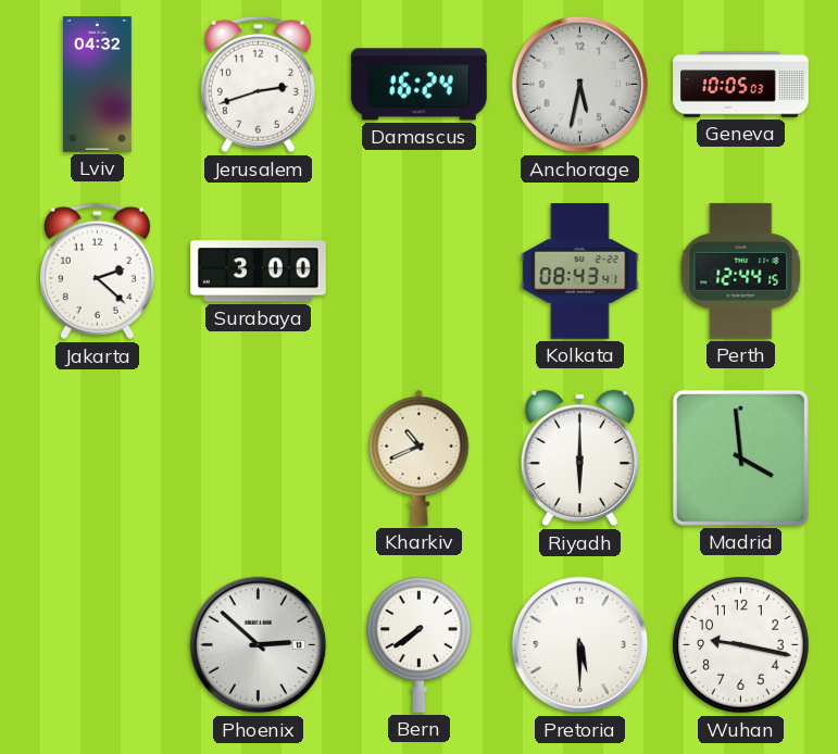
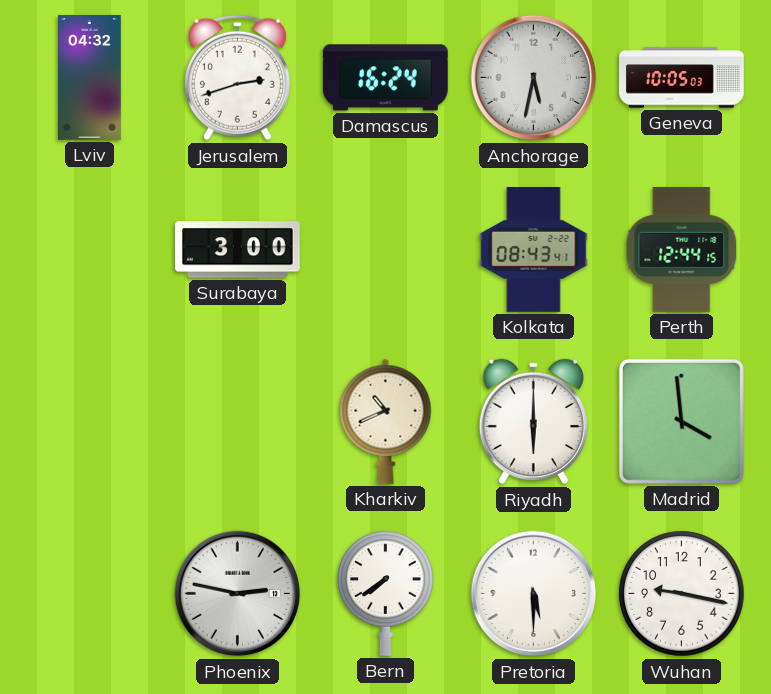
Jakarta: 2:22 -> none (97, 272)
Phoenix: 2:52 -> 2:47 (238, 594)
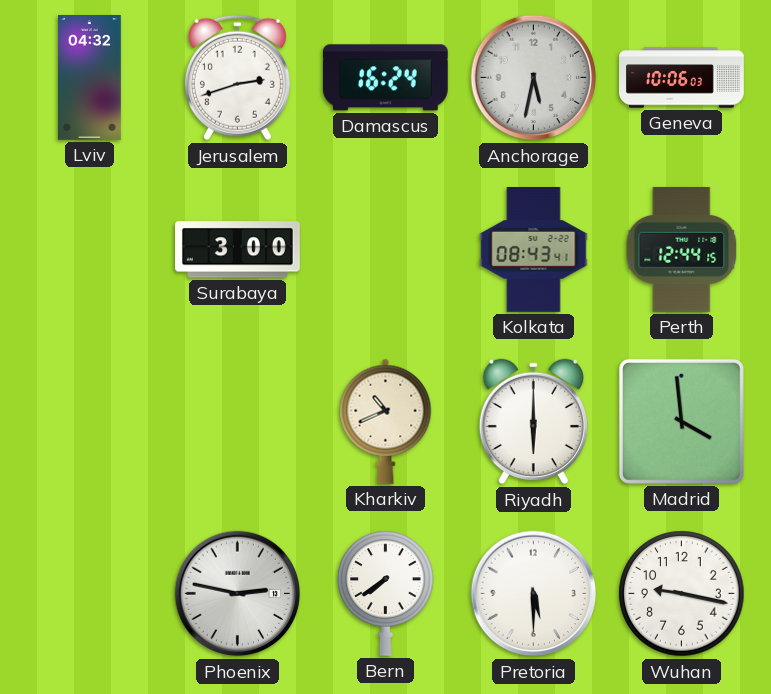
Geneva: 10:05 -> 10:06 (682, 78)
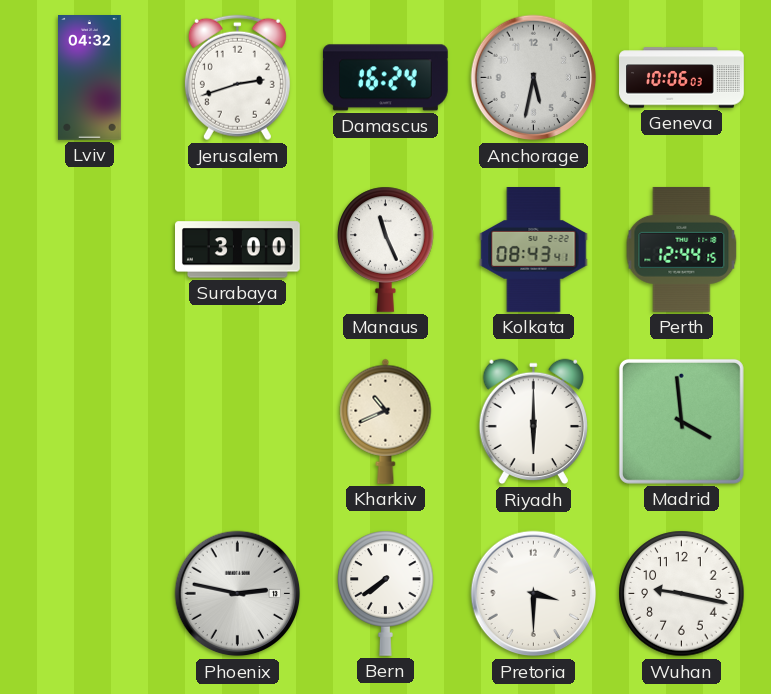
Manaus: none -> 11:26 (386, 249)
Pretoria: 5:30 -> 3:30 (534, 594)
